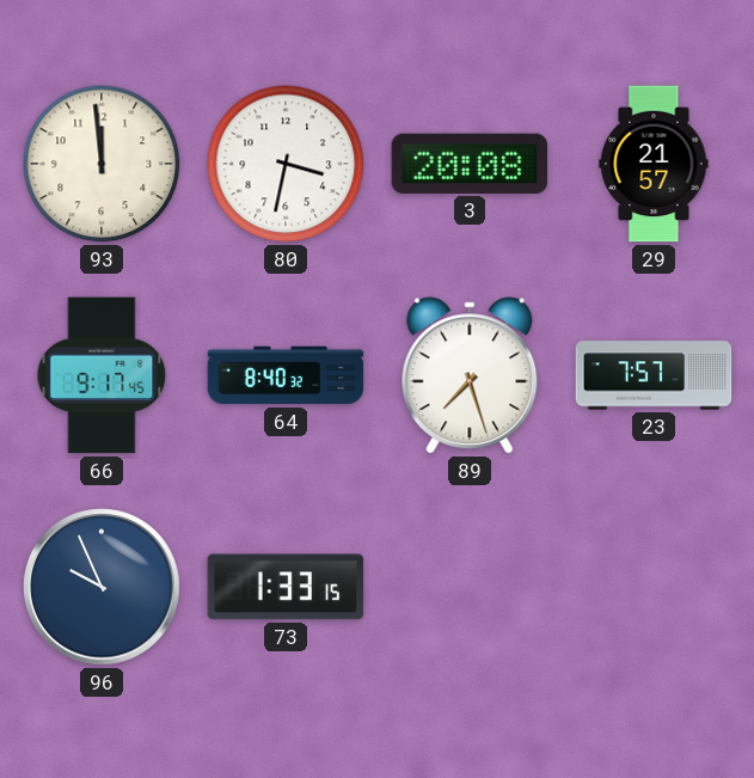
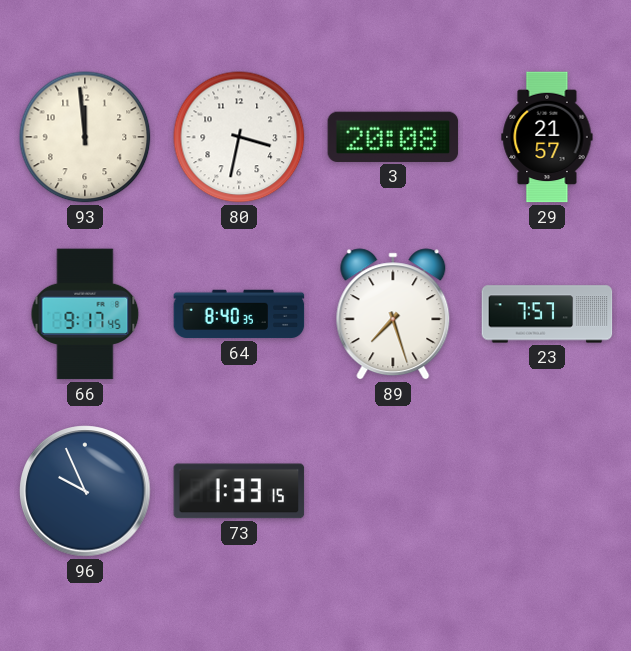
64: 8:40:32 -> 8:40:35 (239, 314)
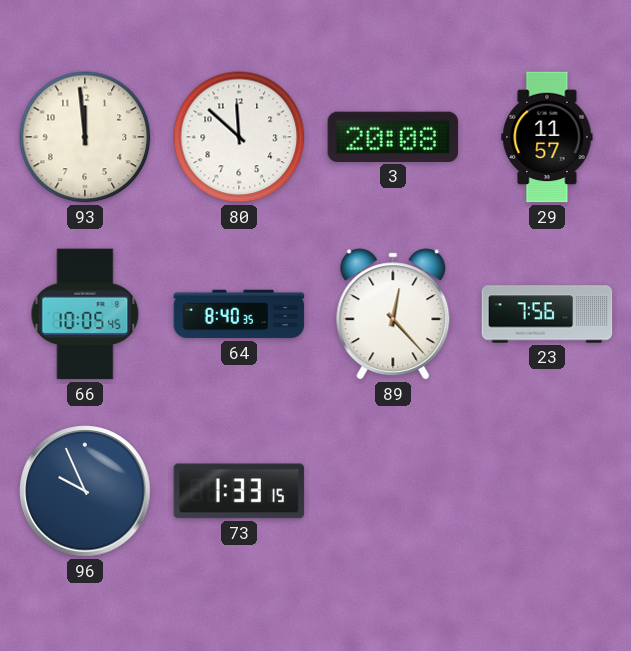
80: 3:32 -> 11:52 (239, 137)
29: 21:57 -> 11:57 (547, 137)
66: 9:17 -> 10:05 (85, 314)
89: 7:27 -> 12:23 (393, 314)
23: 7:57 -> 7:56 (547, 314)
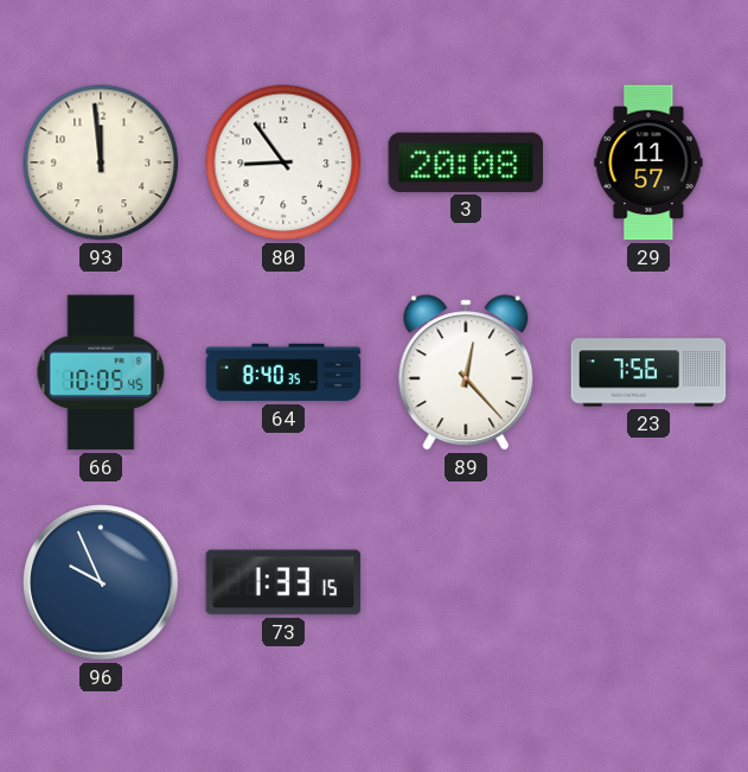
80: 11:52 -> 8:54 (283, 162)
